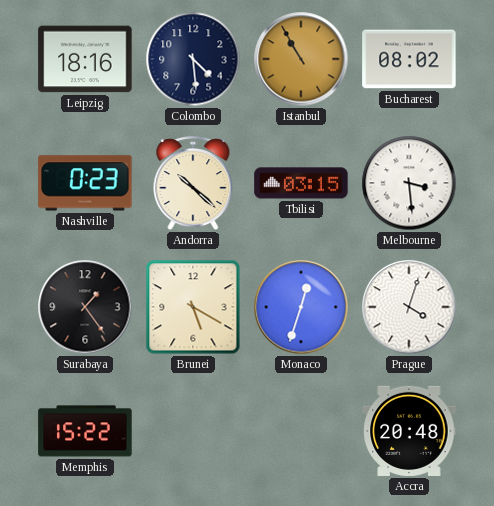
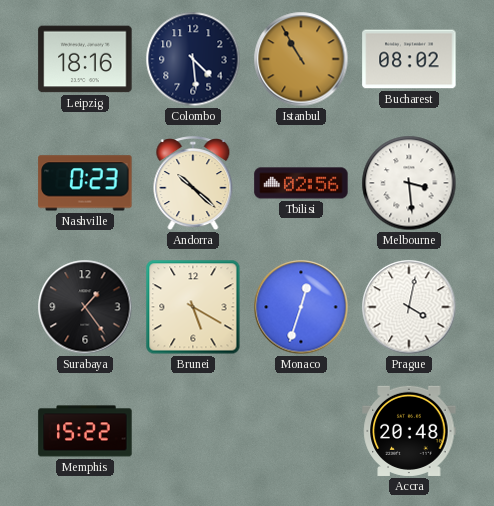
Tbilisi: 03:15 -> 02:56 (301, 183)
Prague: 4:03 -> 4:02 (409, 307)
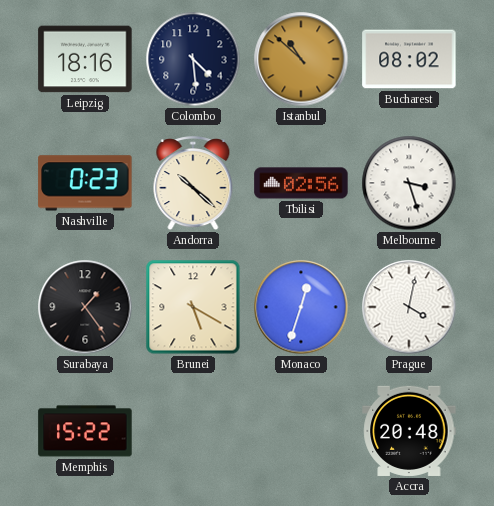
Istanbul: 10:55 -> 10:52 (301, 59)
Melbourne: 3:29 -> 3:27 (409, 183)
